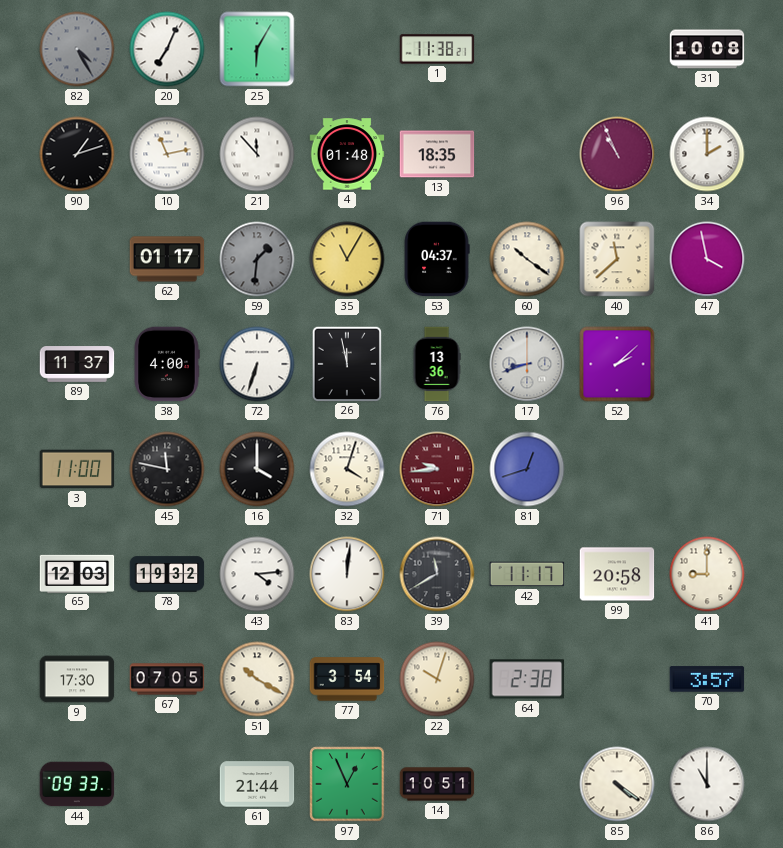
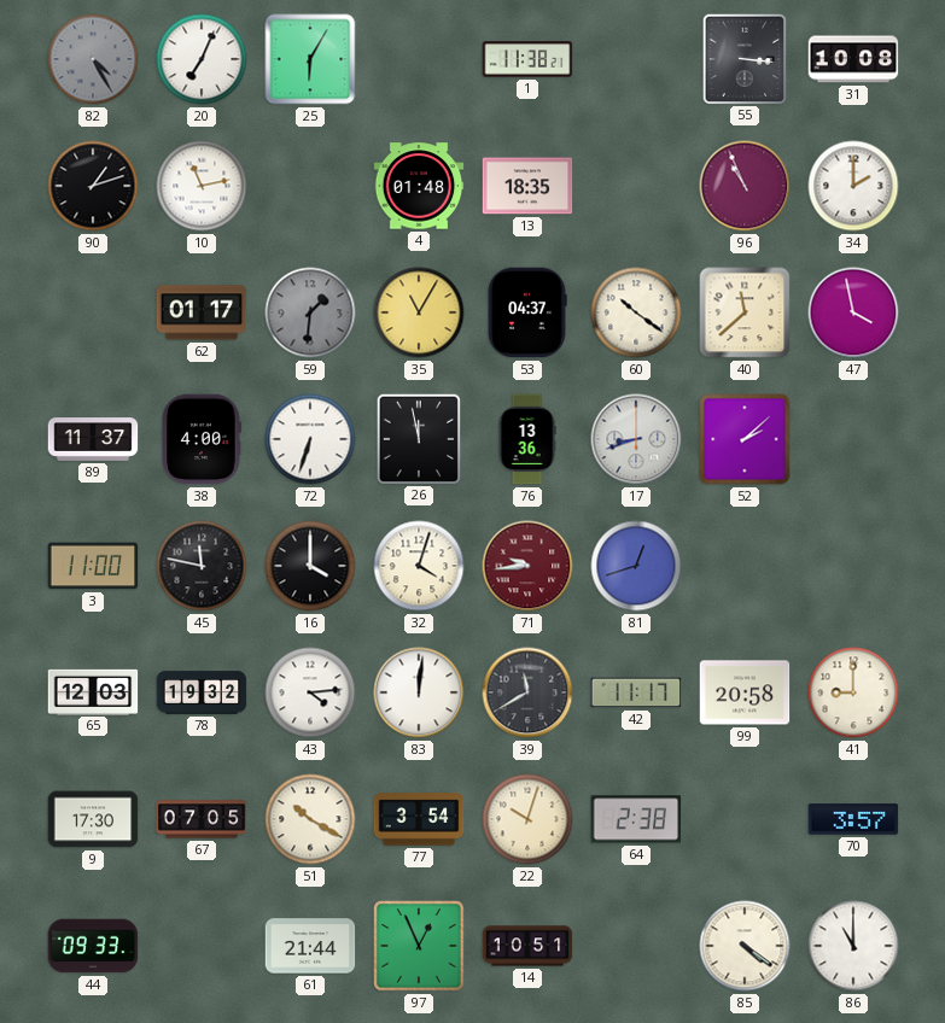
55: none -> 3:16 (743, 58)
21: 11:53 -> none (257, 154)
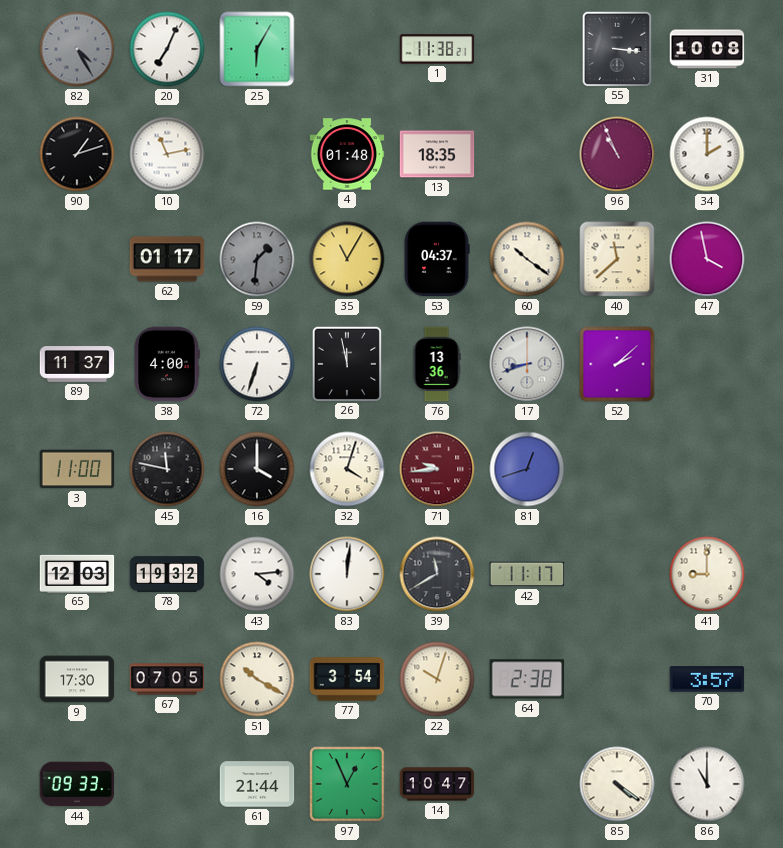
99: 20:58 -> none (745, 692)
14: 10:51 -> 10:47 (437, 784)
